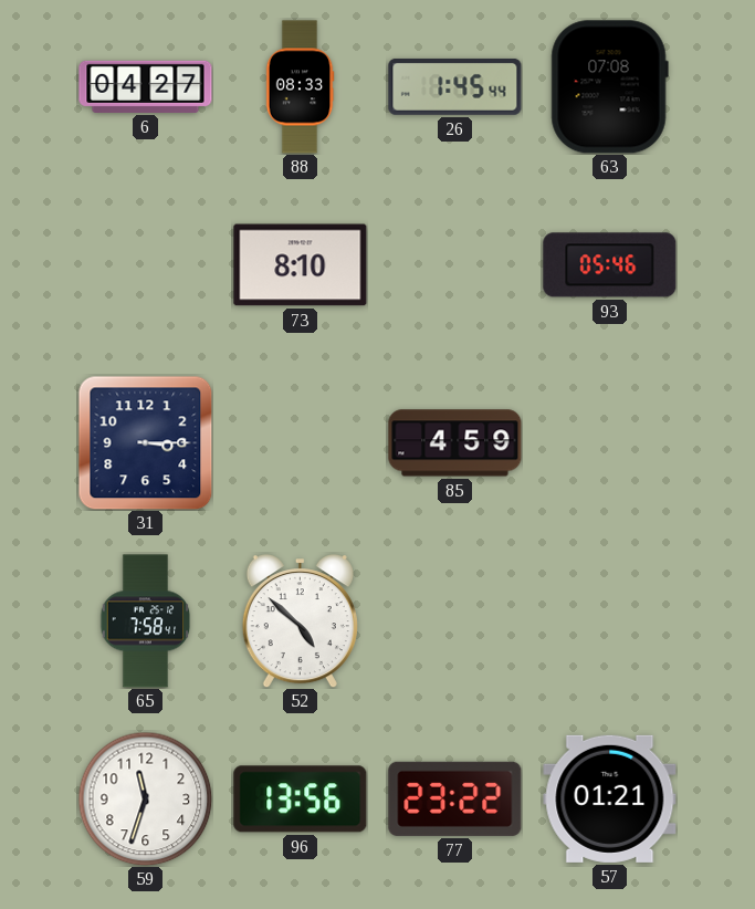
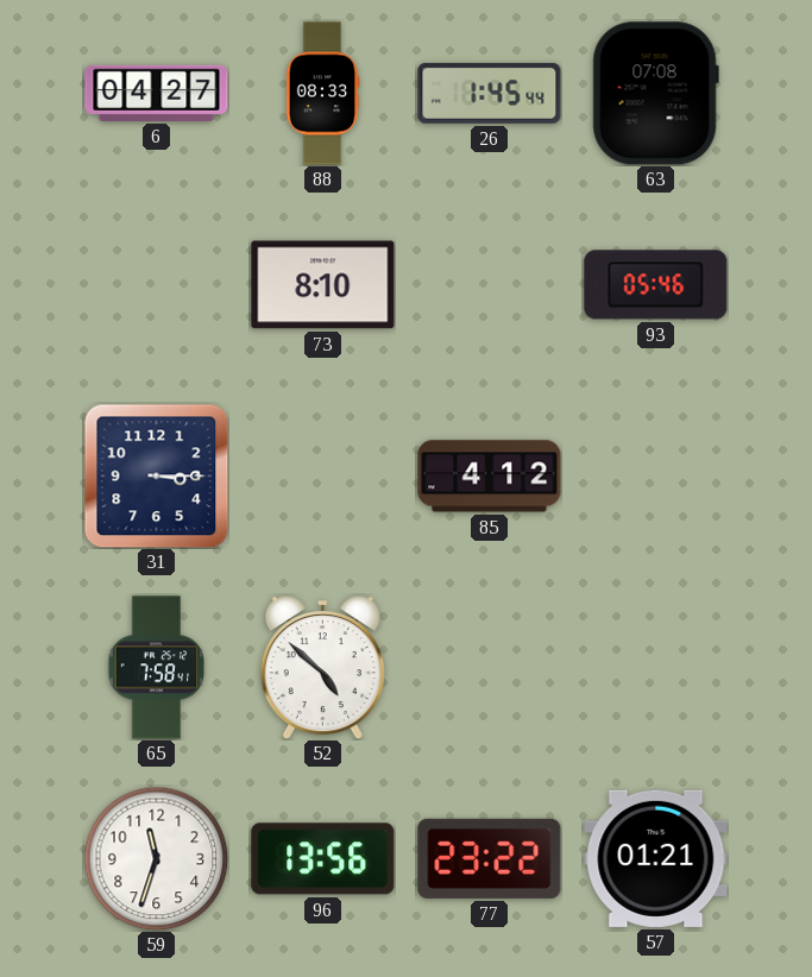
85: 4:59 -> 4:12 (490, 477)
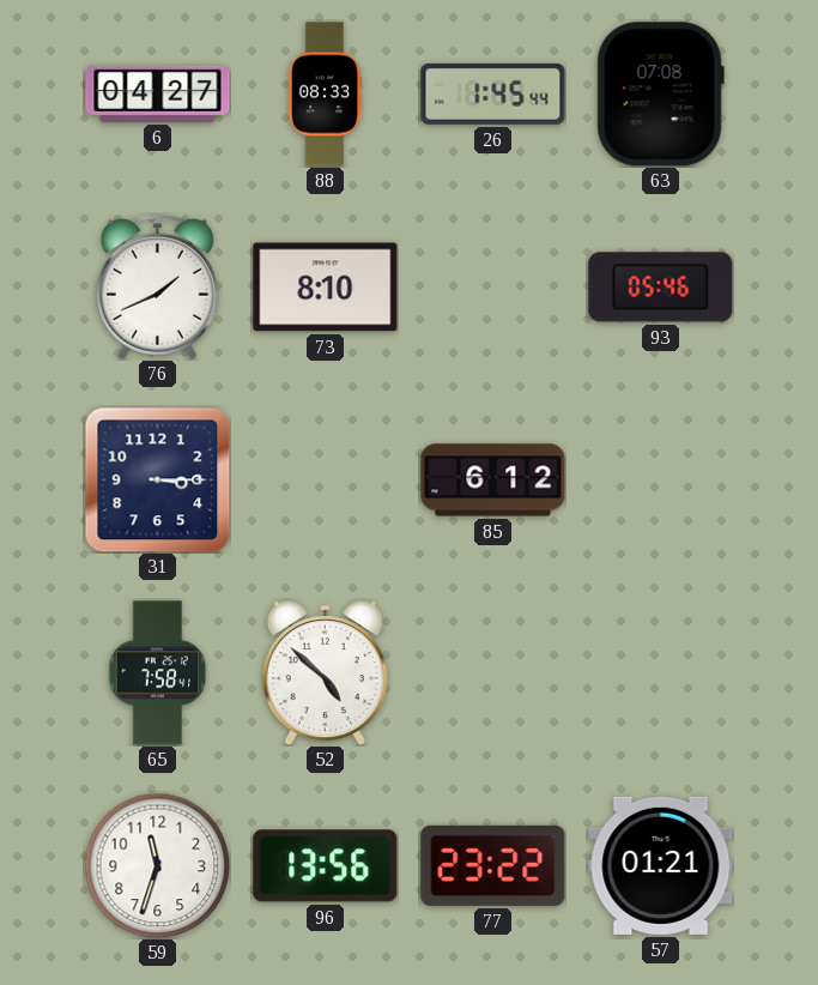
76: none -> 1:41 (157, 286)
85: 4:12 -> 6:12 (493, 481)
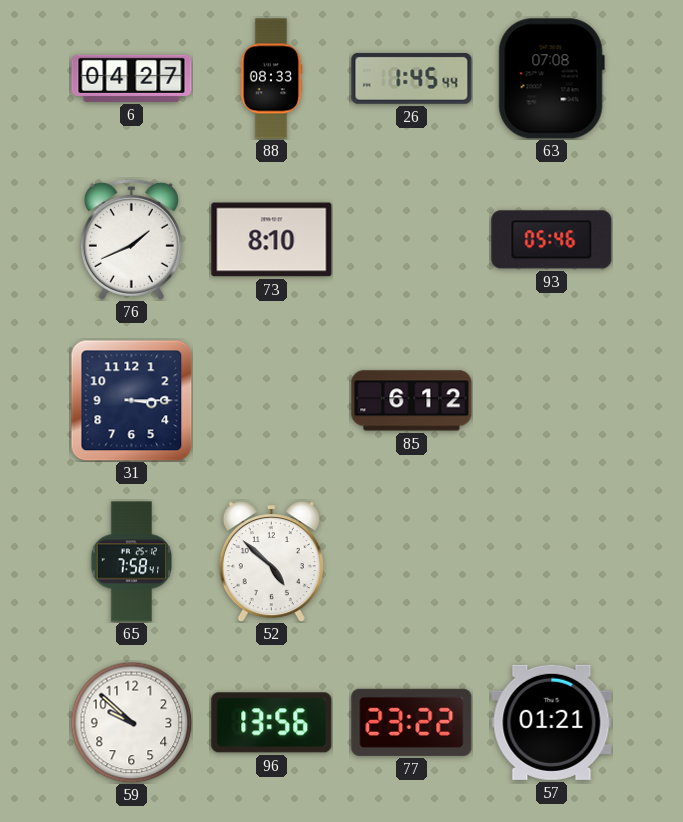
59: 11:33 -> 9:52 (131, 722)
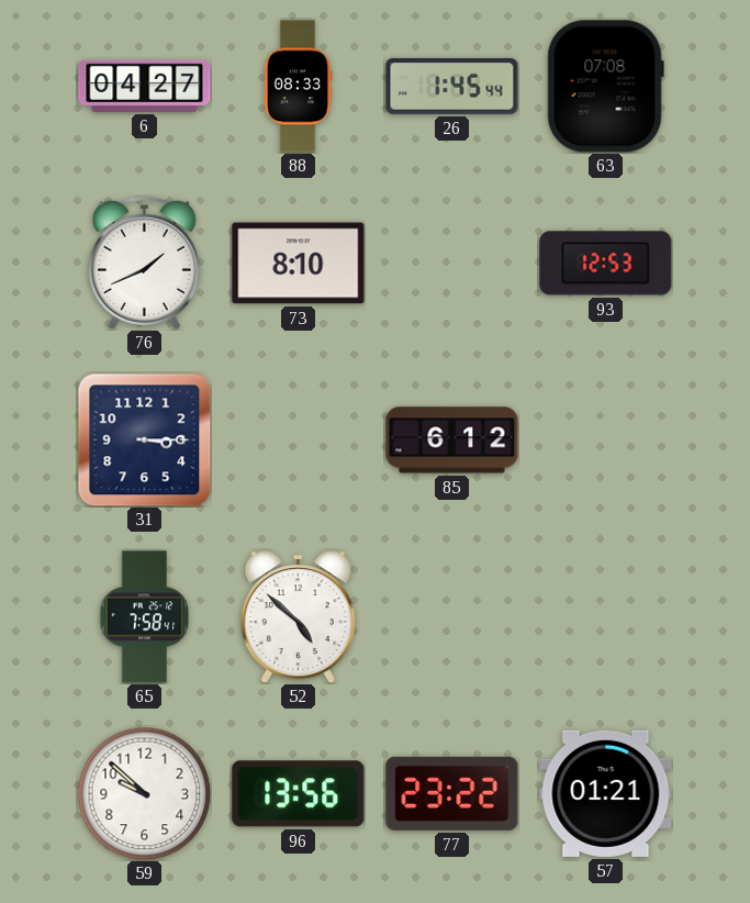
93: 05:46 -> 12:53 (606, 264)
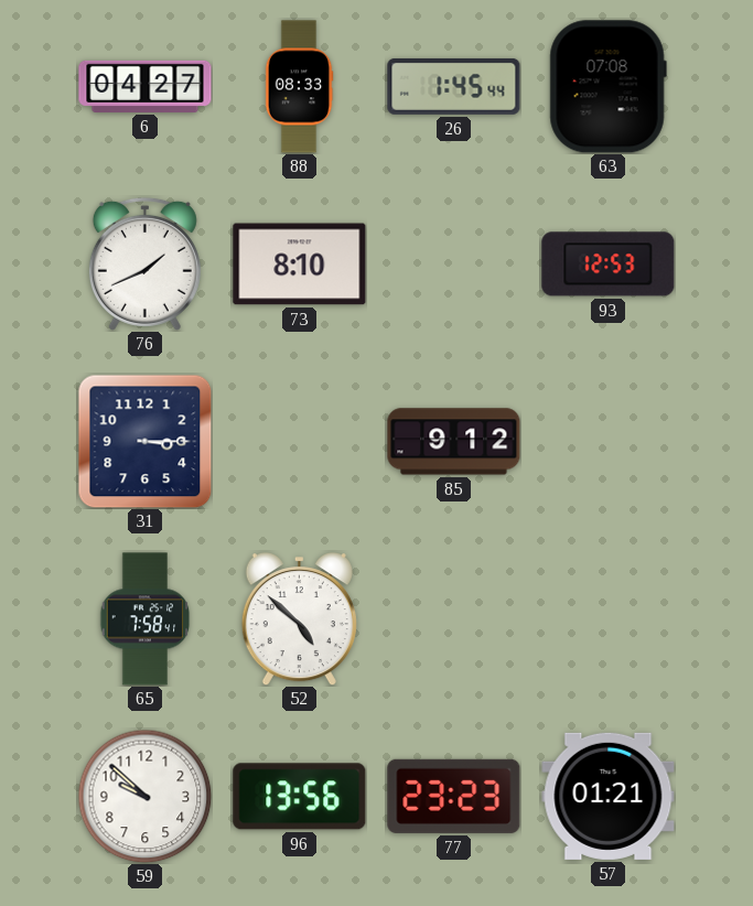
85: 6:12 -> 9:12 (454, 442)
77: 23:22 -> 23:23 (454, 796)
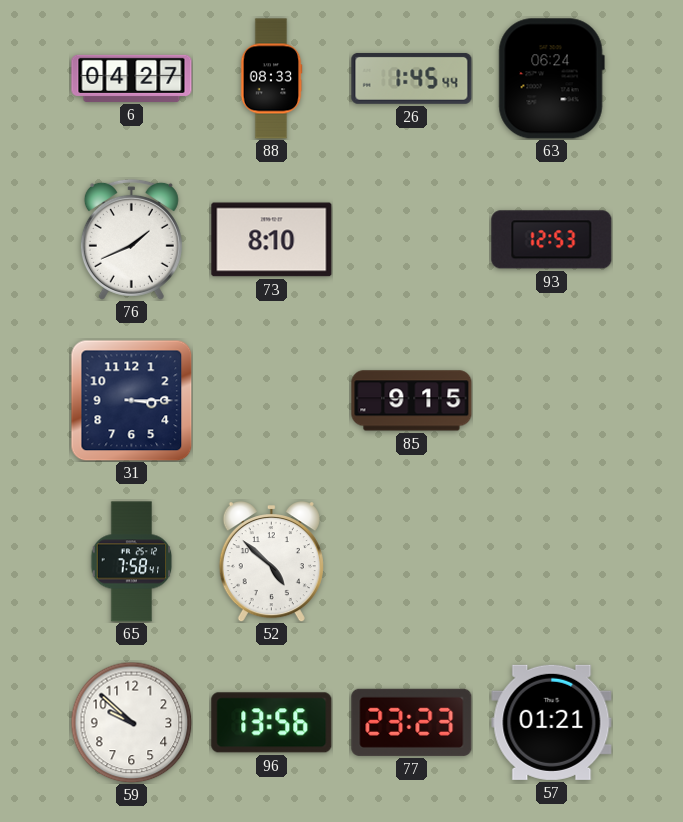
63: 07:08 -> 06:24 (551, 79)
85: 9:12 -> 9:15 (412, 401)
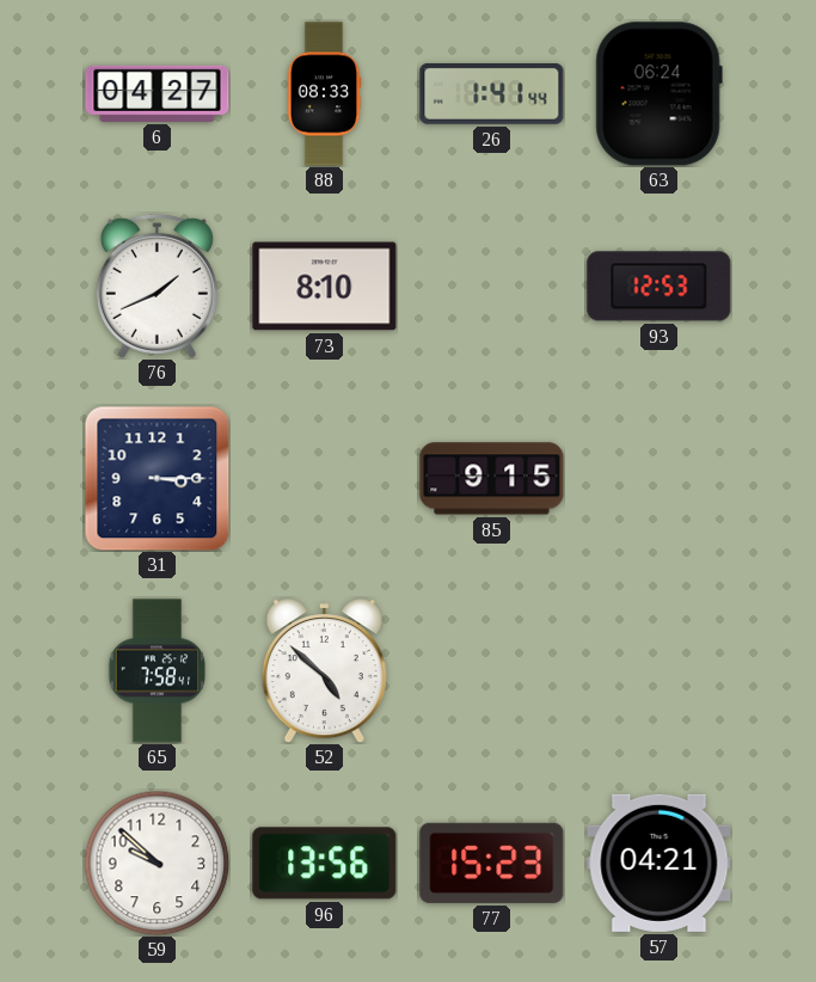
26: 1:45 -> 1:41 (492, 93)
77: 23:23 -> 15:23 (492, 863)
57: 01:21 -> 04:21 (659, 863)
